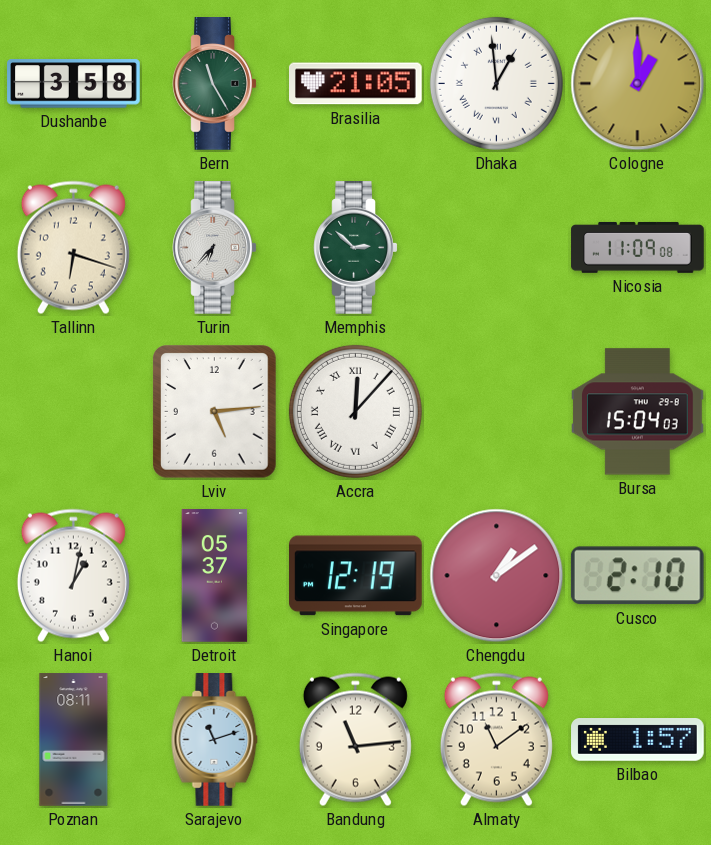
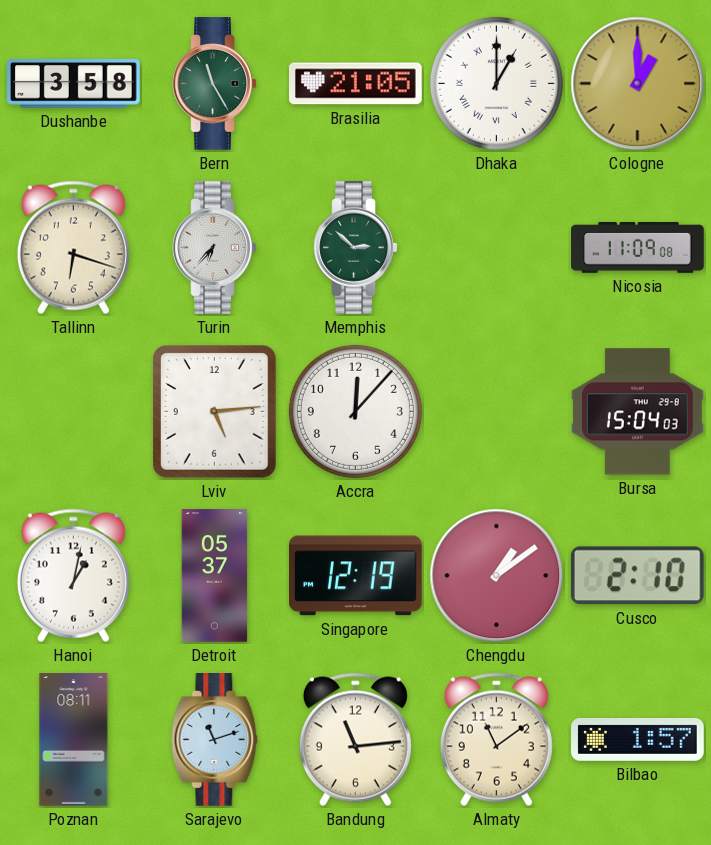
Dhaka: 12:59 -> 1:00 (496, 83)
Accra numerals: Roman -> Arabic (355, 411)
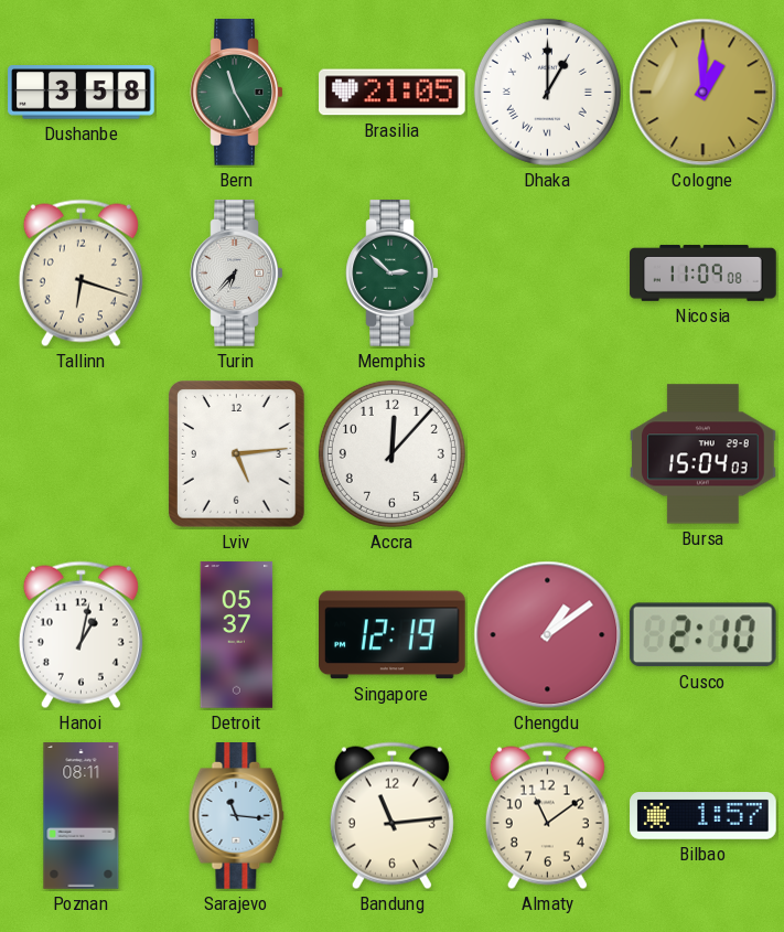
Sarajevo: 11:12 -> 11:16 (237, 816)
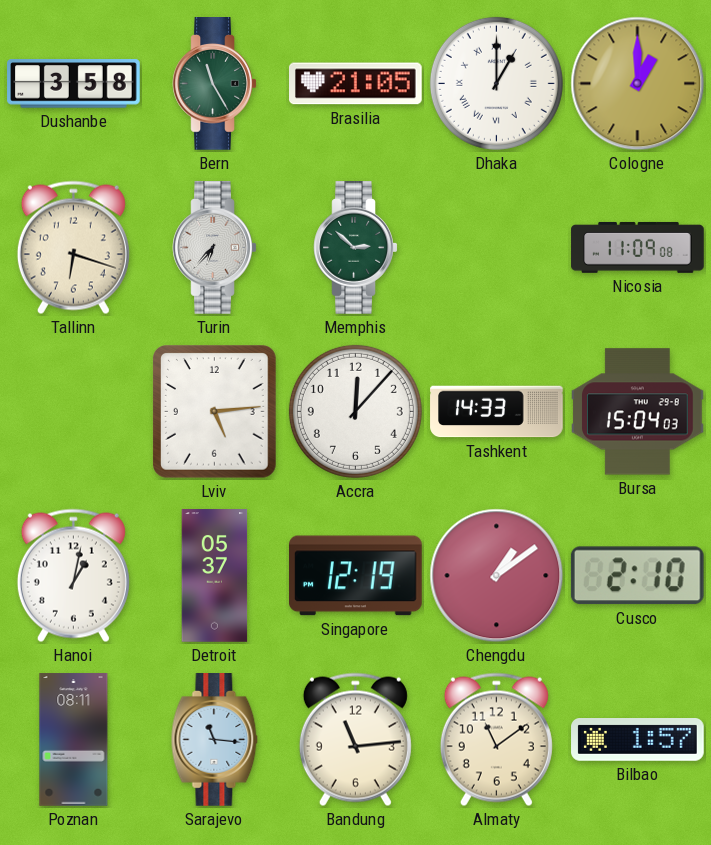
Tashkent: none -> 14:33 (497, 412)
